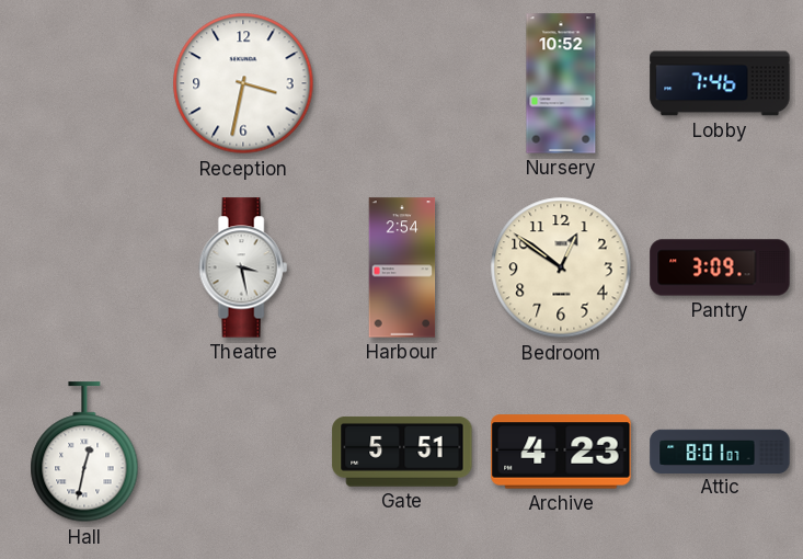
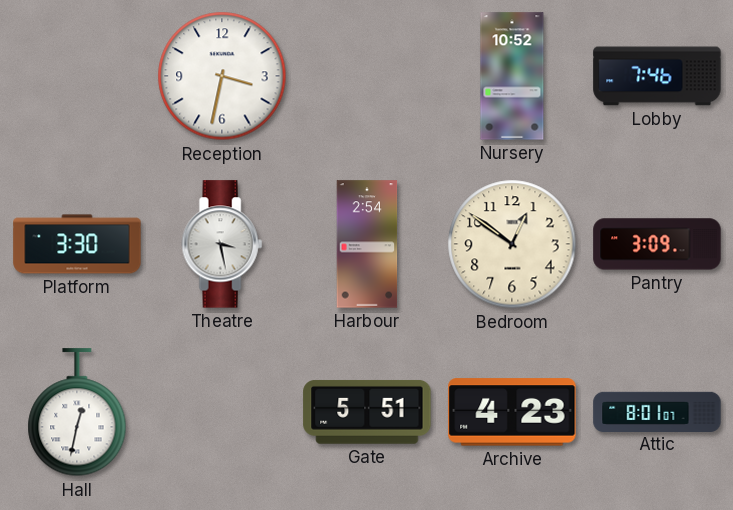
Platform: none -> 3:30 (77, 244)
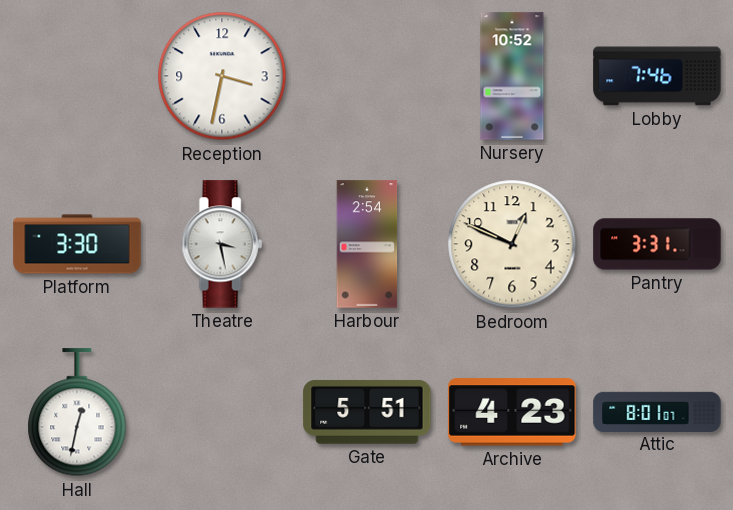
Bedroom: 12:51 -> 12:49 (512, 244)
Pantry: 3:09 -> 3:31 (657, 244)
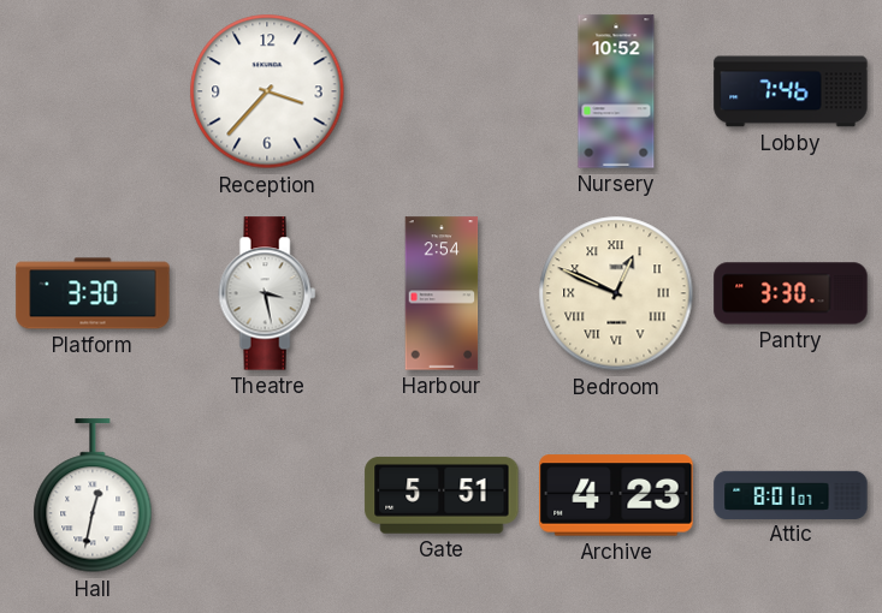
Reception: 3:32 -> 3:37 (267, 91)
Bedroom numerals: Arabic -> Roman (616, 293)
Pantry: 3:31 -> 3:30 (791, 293)
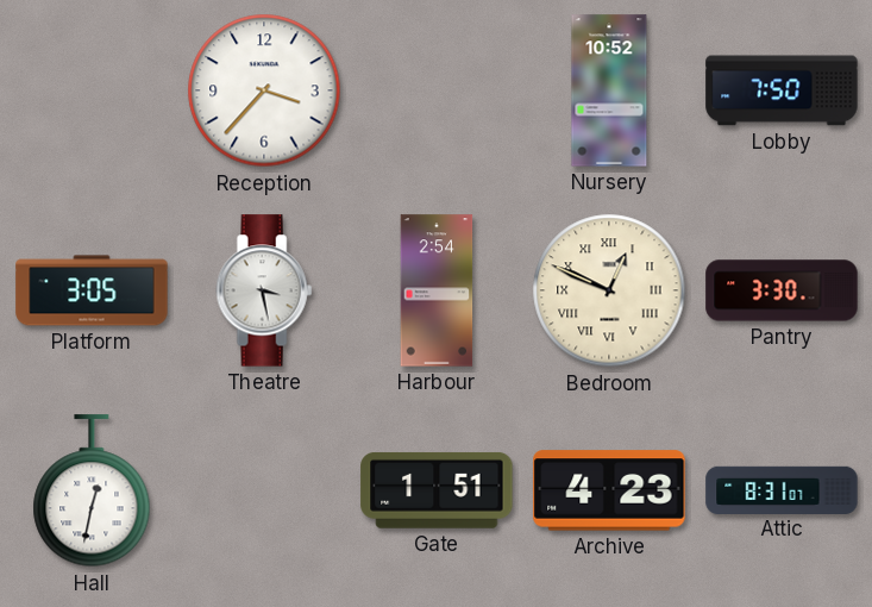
Lobby: 7:46 -> 7:50 (782, 90)
Platform: 3:30 -> 3:05 (92, 290)
Gate: 5:51 -> 1:51 (437, 490)
Attic: 8:01 -> 8:31 (782, 489)
